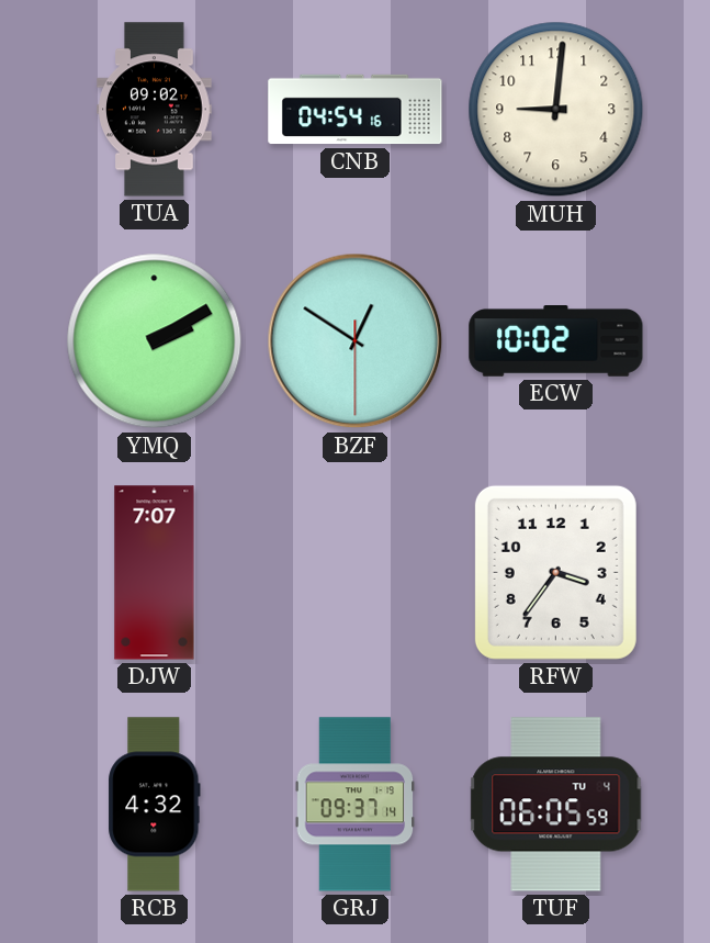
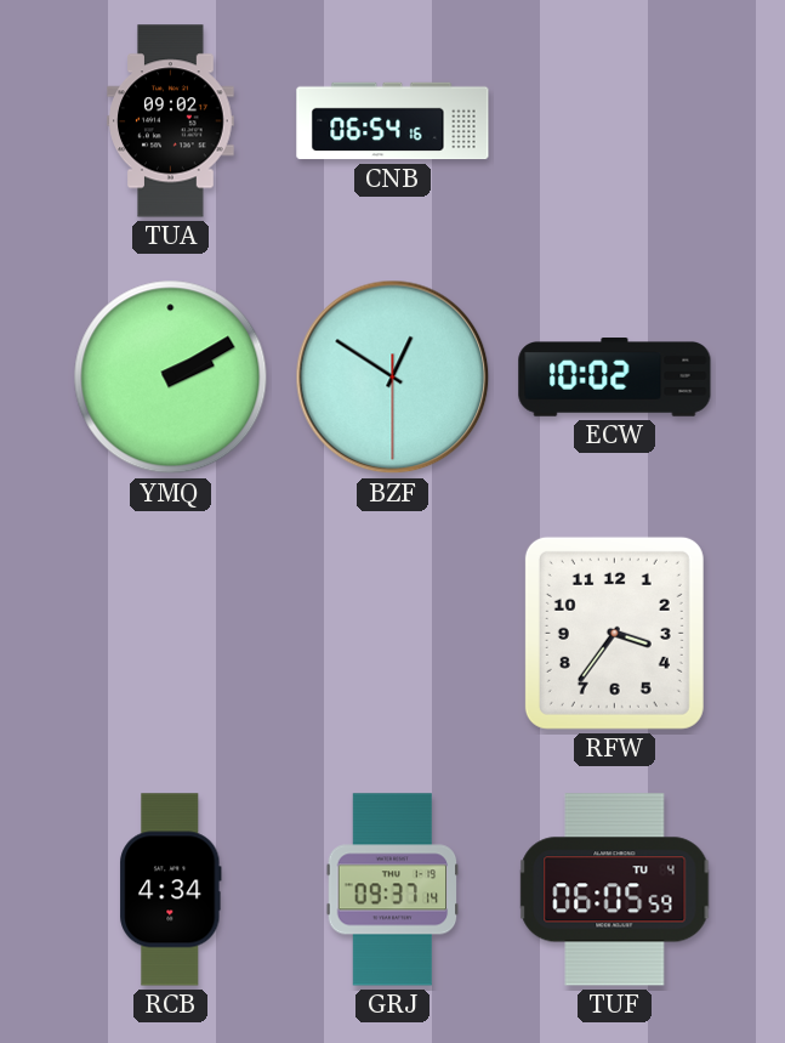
CNB: 04:54 -> 06:54 (393, 121)
MUH: 9:01 -> none (556, 110)
DJW: 7:07 -> none (155, 573)
RCB: 4:32 -> 4:34 (171, 890)
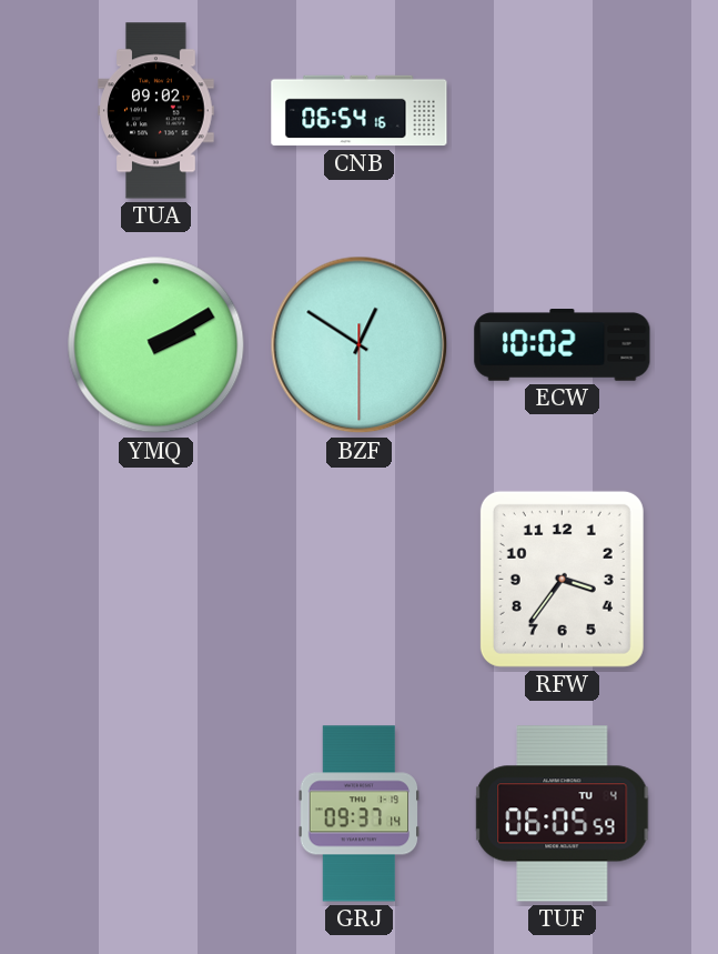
RCB: 4:34 -> none (171, 890)
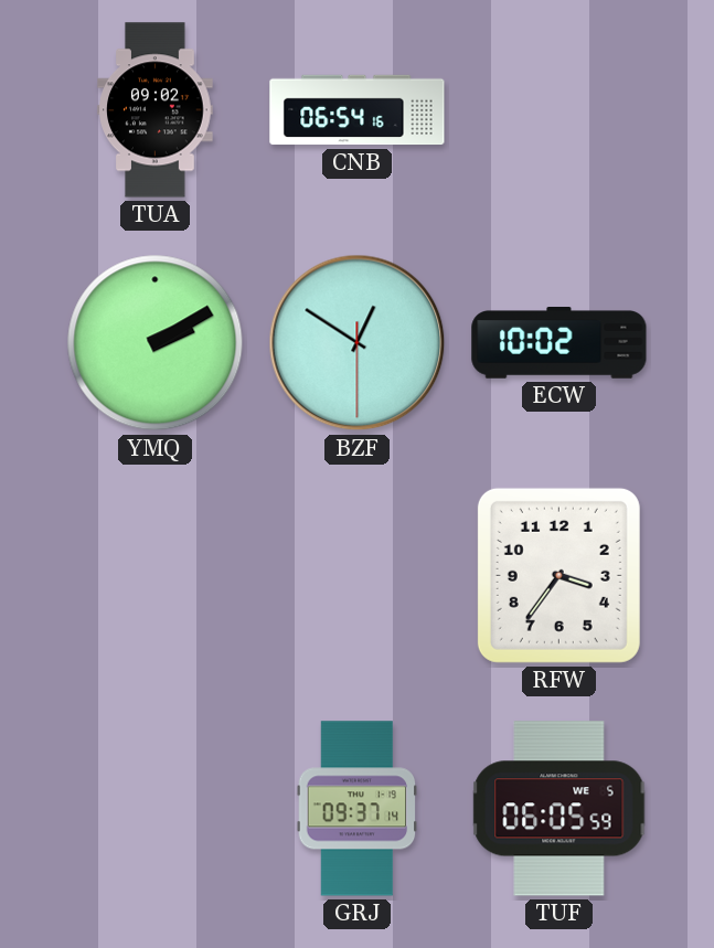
TUF date: TU 4 -> WE 5 (560, 809)
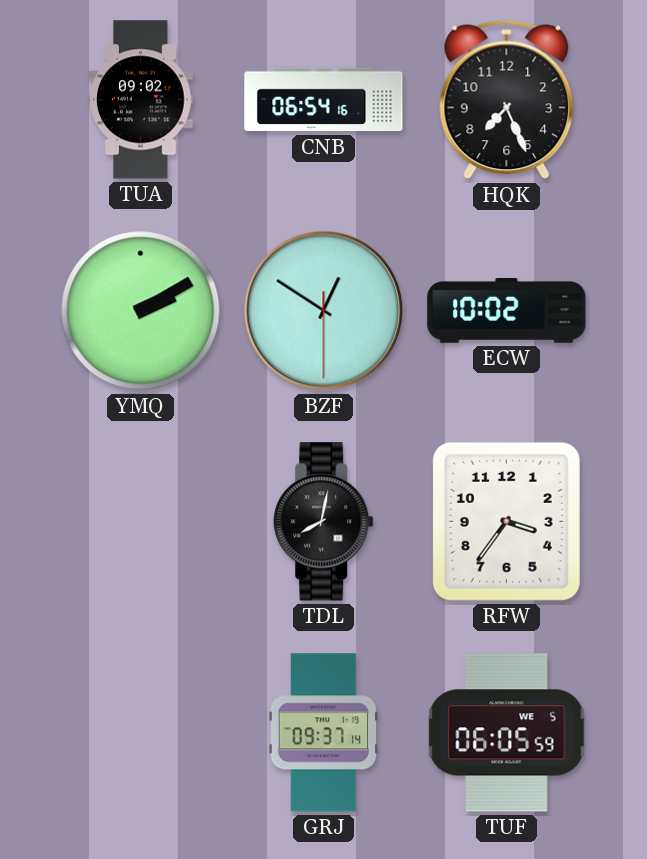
HQK: none -> 7:26 (507, 100)
TDL: none -> 8:02 (324, 522)
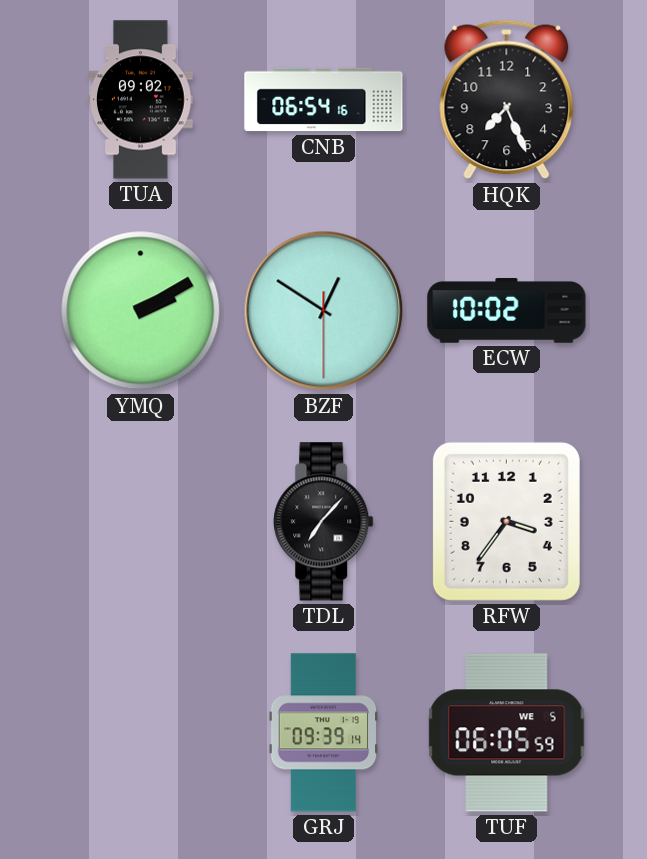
TDL: 8:02 -> 7:07 (324, 522)
GRJ: 09:37 -> 09:39 (324, 733)
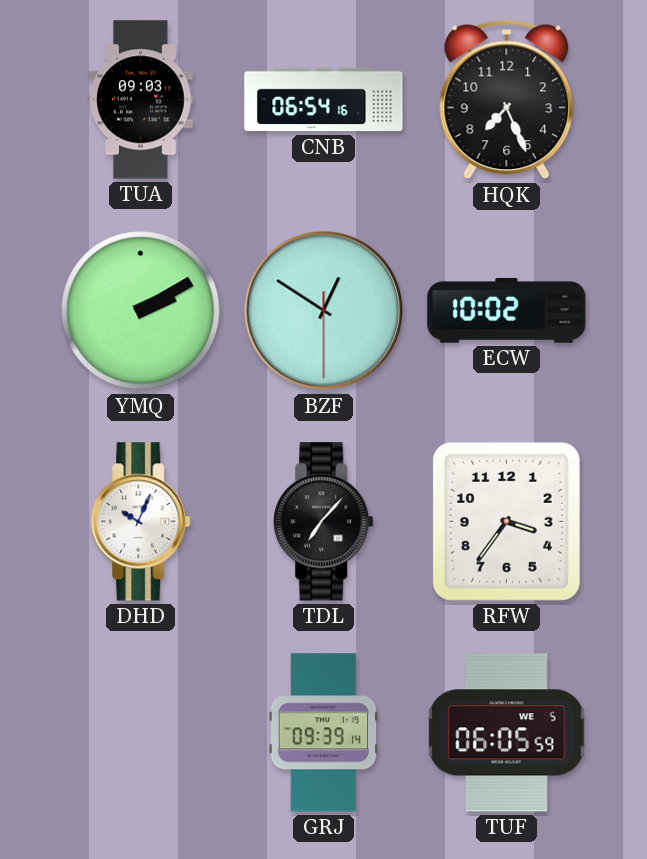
TUA: 09:02 -> 09:03 (141, 100)
DHD: none -> 10:04 (141, 522)
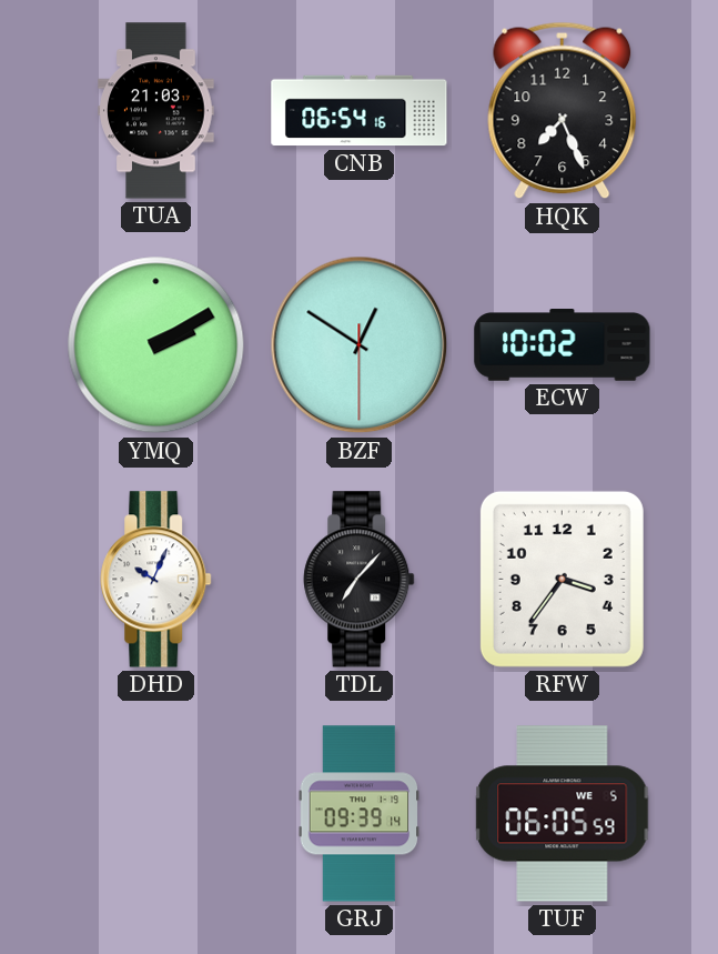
TUA: 09:03 -> 21:03 (156, 111)
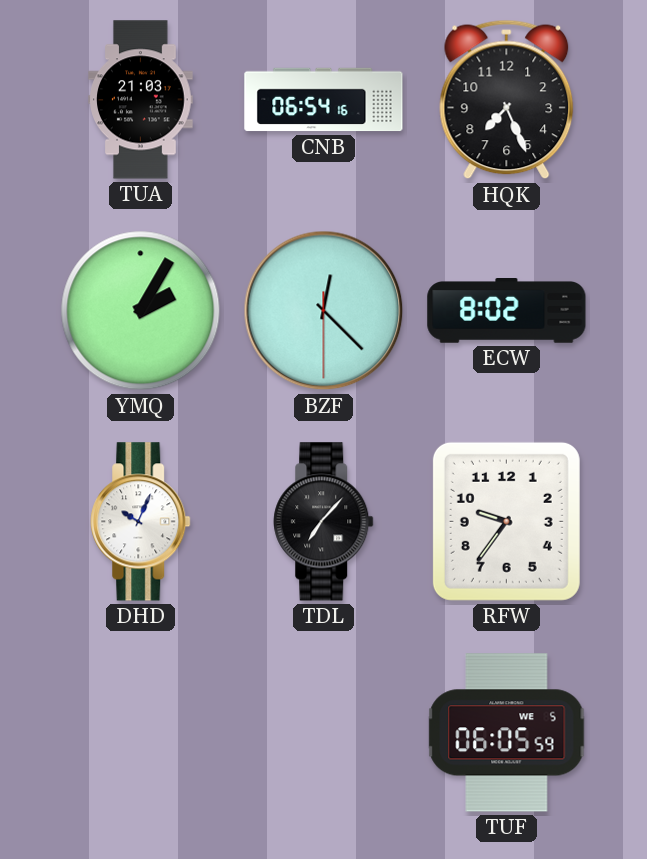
YMQ: 2:10 -> 2:05 (141, 311)
BZF: 12:50 -> 12:22 (324, 311)
ECW: 10:02 -> 8:02 (507, 311)
RFW: 3:36 -> 9:36 (506, 521)
GRJ: 09:39 -> none (360, 814)
